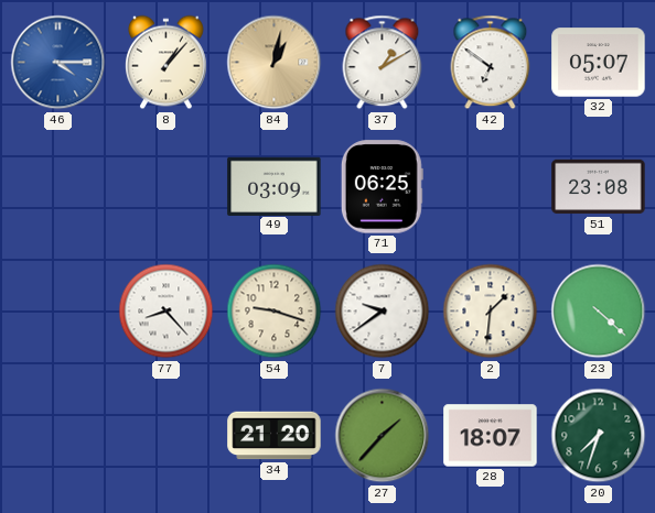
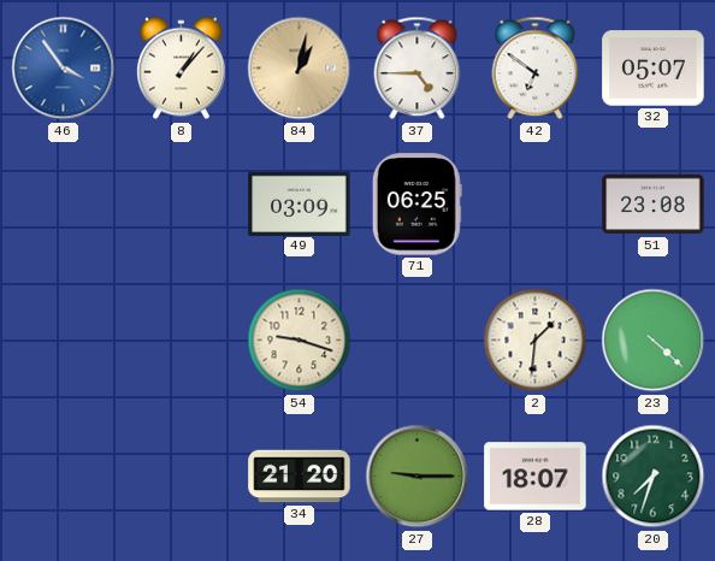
46: 4:15 -> 3:54 (64, 69)
37: 1:10 -> 4:45 (418, 69)
77: 8:23 -> none (167, 312)
7: 9:39 -> none (383, 312)
27: 1:37 -> 9:15 (418, 477)
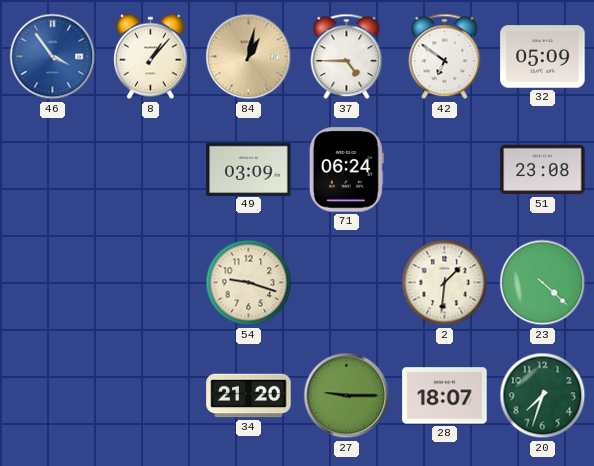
32: 05:07 -> 05:09 (543, 57)
71: 06:25 -> 06:24 (346, 170)
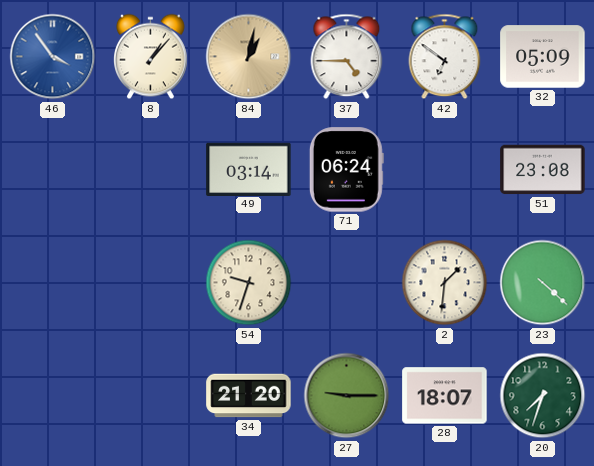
49: 03:09 -> 03:14 (249, 169)
54: 9:18 -> 9:33 (249, 283)
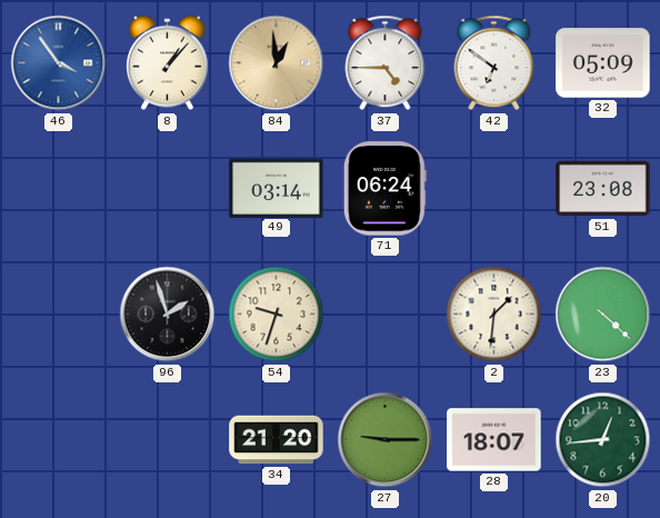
84: 1:02 -> 12:59 (277, 63)
96: none -> 1:57 (168, 315)
20: 7:33 -> 12:44 (603, 440)
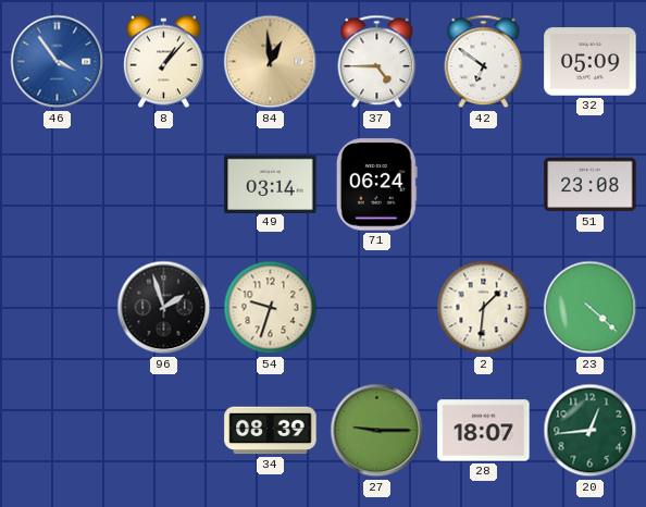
34: 21:20 -> 08:39 (271, 431)
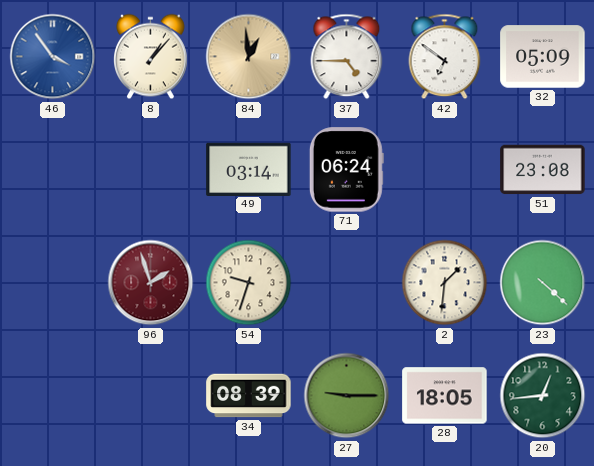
96 dial: black -> burgundy (151, 283)
28: 18:07 -> 18:05 (445, 396)
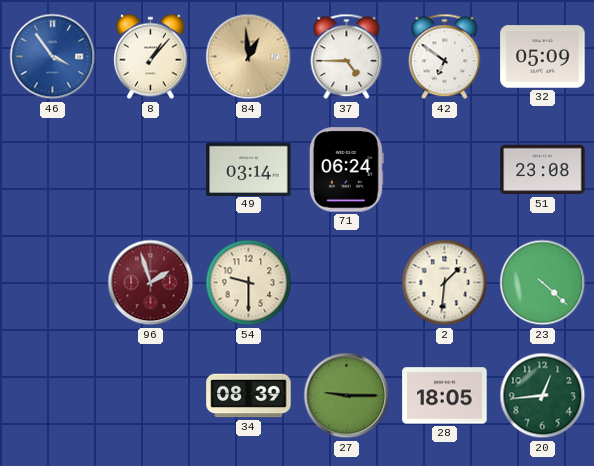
54: 9:33 -> 9:30 (249, 283)
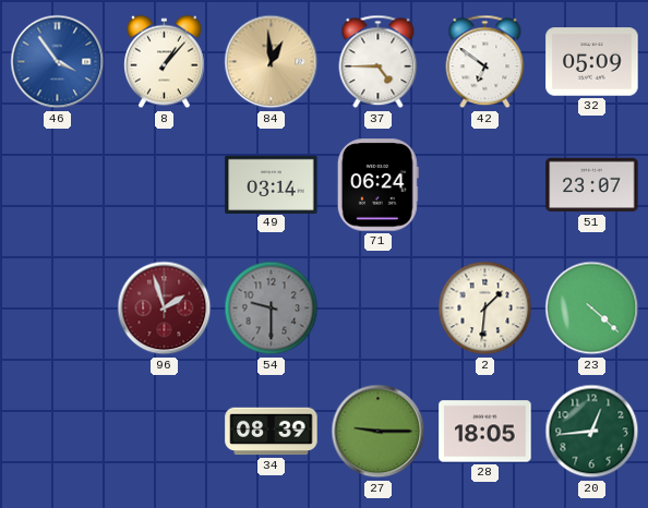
51: 23:08 -> 23:07 (592, 185)
54 dial: cream -> grey (272, 309)
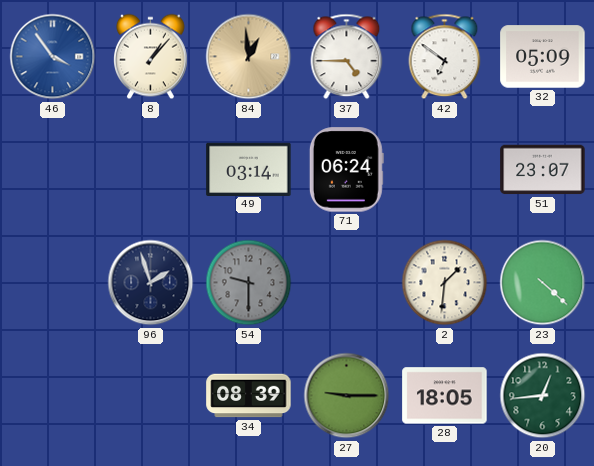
96 dial: burgundy -> navy (151, 283)
